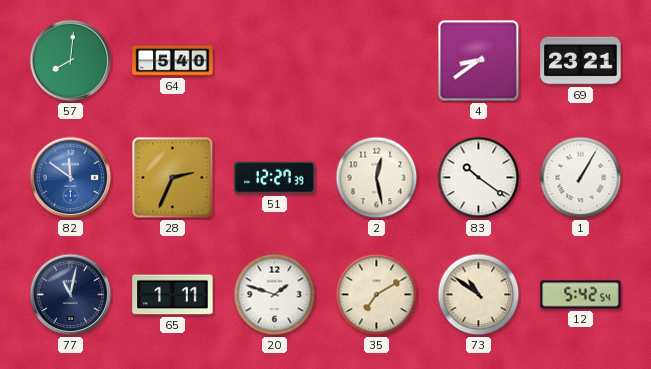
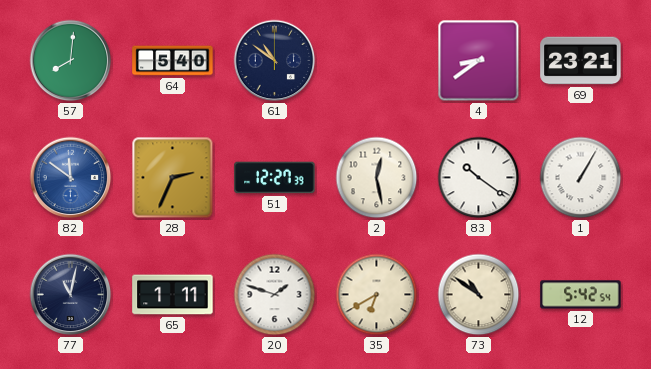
61: none -> 10:51 (275, 61)
35: 7:10 -> 6:40 (377, 295)
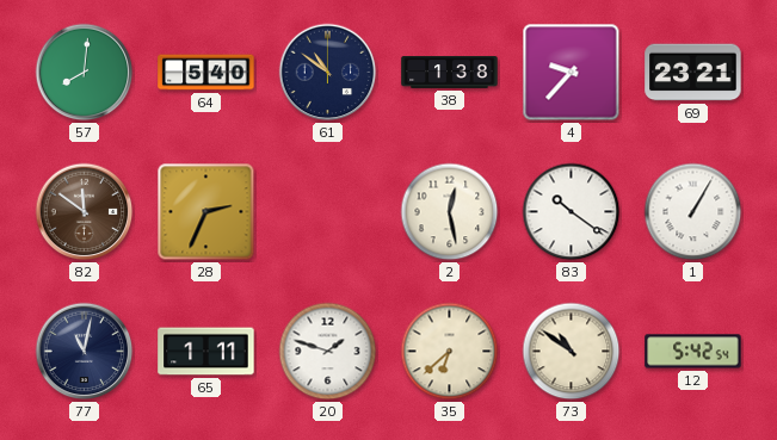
38: none -> 1:38 (450, 73)
4: 8:39 -> 9:37 (572, 73)
82 dial: blue -> brown (85, 212)
51: 12:27 -> none (275, 178)
35: 6:40 -> 6:38 (450, 352)
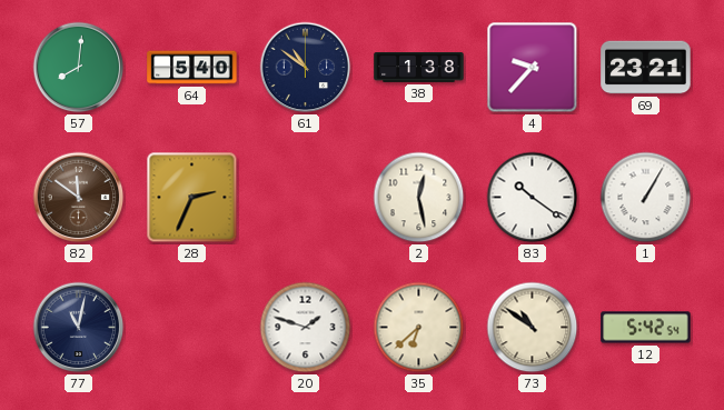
65: 1:11 -> none (206, 352)
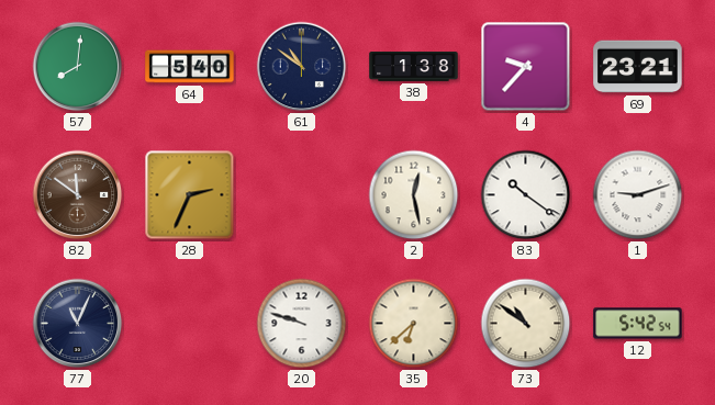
1: 1:05 -> 9:12 (638, 195)
77: 11:02 -> 11:04 (78, 324)
20: 1:48 -> 9:48 (302, 324)
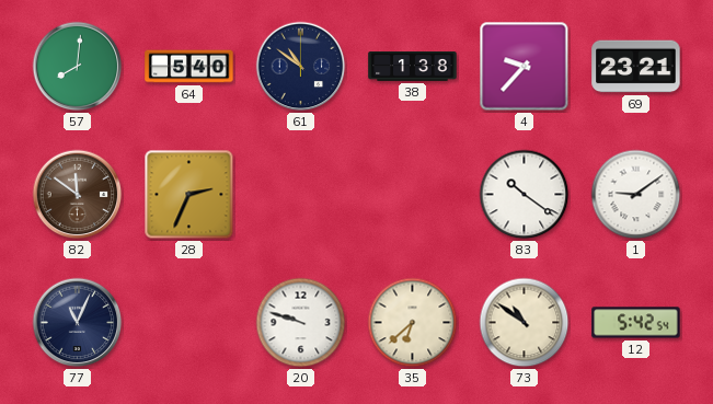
2: 12:28 -> none (414, 195)
1: 9:12 -> 9:09 (636, 195)
